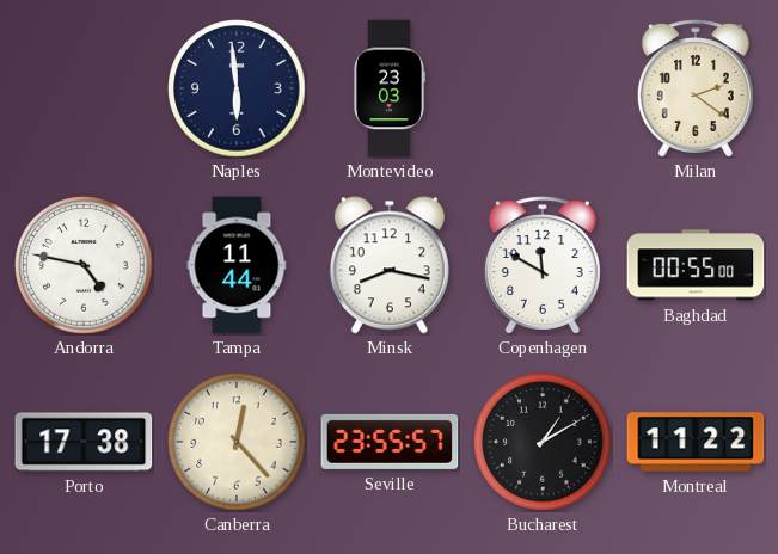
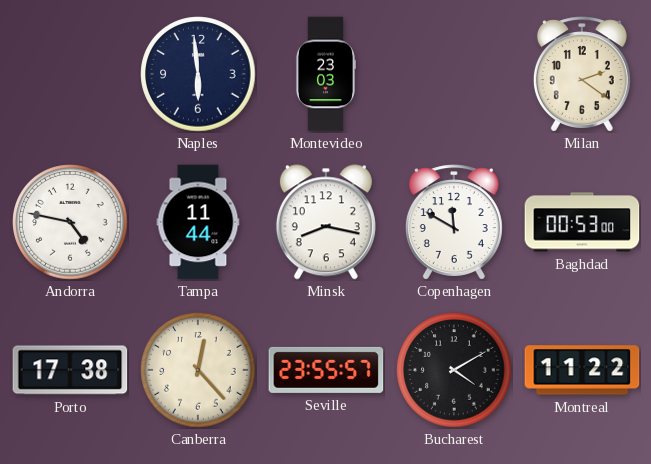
Baghdad: 00:55 -> 00:53 (582, 222)
Bucharest: 1:10 -> 4:10 (454, 370)
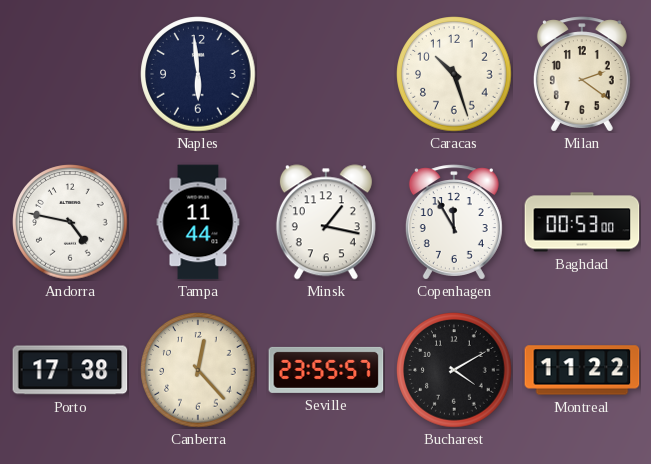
Montevideo: 23:03 -> none (325, 74)
Caracas: none -> 10:27 (454, 74)
Minsk: 8:17 -> 1:17 (326, 222)
Copenhagen: 11:50 -> 11:55 (454, 222)
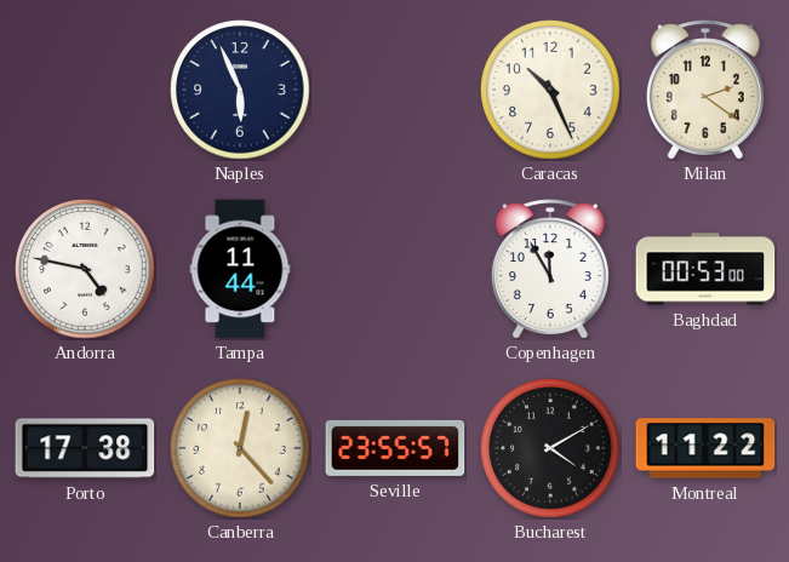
Naples: 5:59 -> 5:56 (240, 90)
Caracas: 10:27 -> 10:26 (550, 90)
Minsk: 1:17 -> none (326, 222)
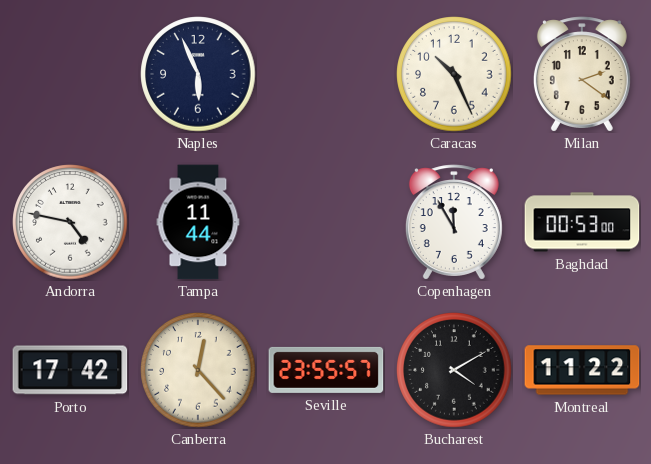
Porto: 17:38 -> 17:42 (70, 370)
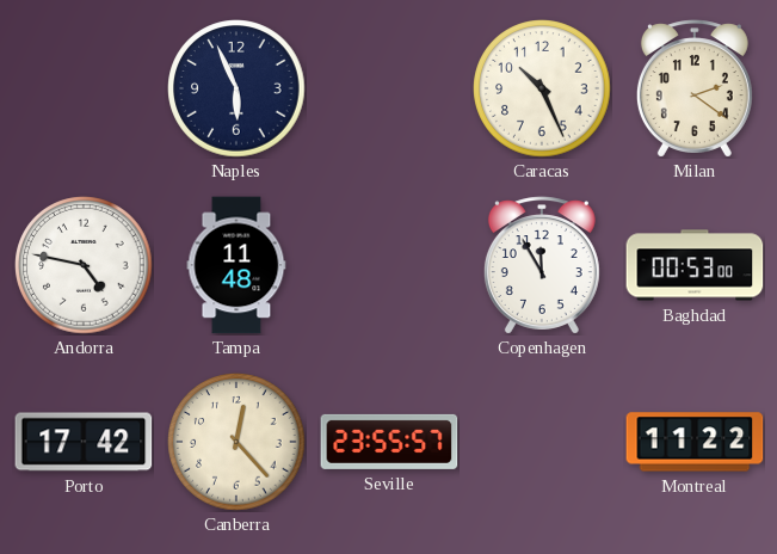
Tampa: 11:44 -> 11:48 (236, 265)
Bucharest: 4:10 -> none (454, 370)
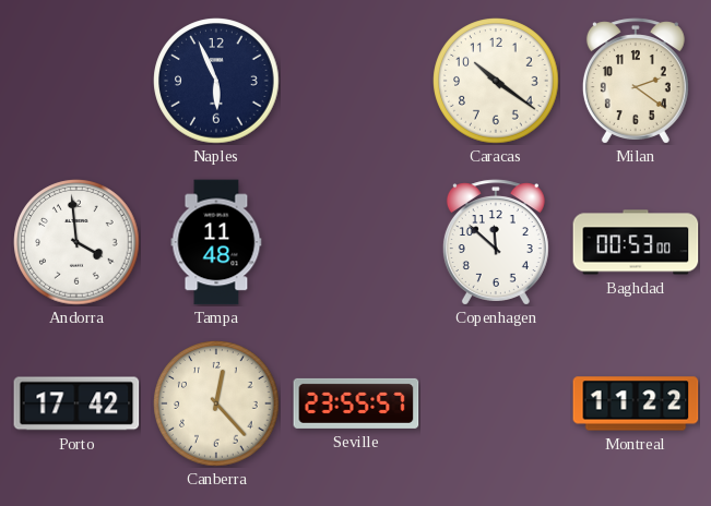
Caracas: 10:26 -> 10:21 (496, 81)
Andorra: 4:47 -> 3:59 (76, 242)
Copenhagen: 11:55 -> 11:52 (496, 242)
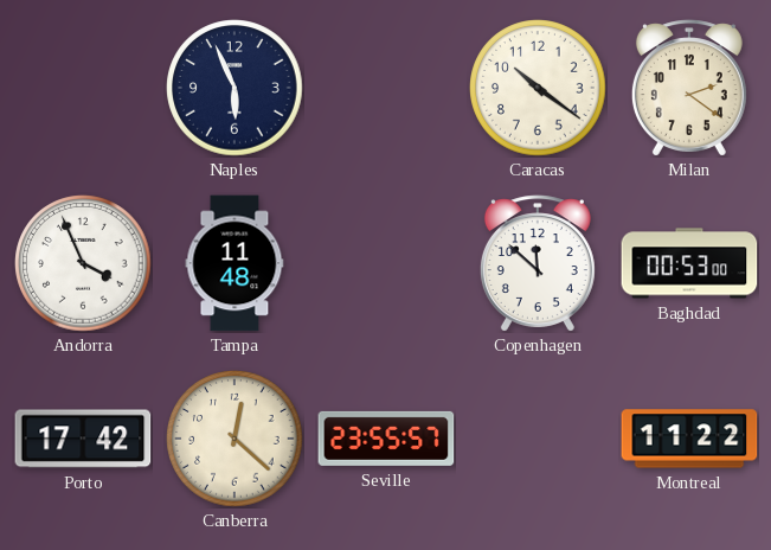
Andorra: 3:59 -> 3:56 (83, 263)
Canberra: 12:23 -> 12:22 (234, 439)
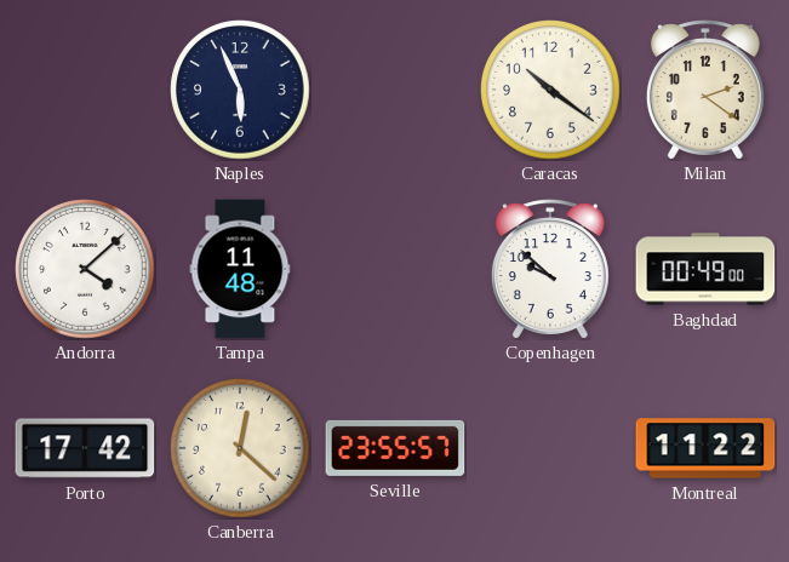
Andorra: 3:56 -> 4:08 (85, 269)
Copenhagen: 11:52 -> 9:52 (550, 269)
Baghdad: 00:53 -> 00:49 (705, 269)
